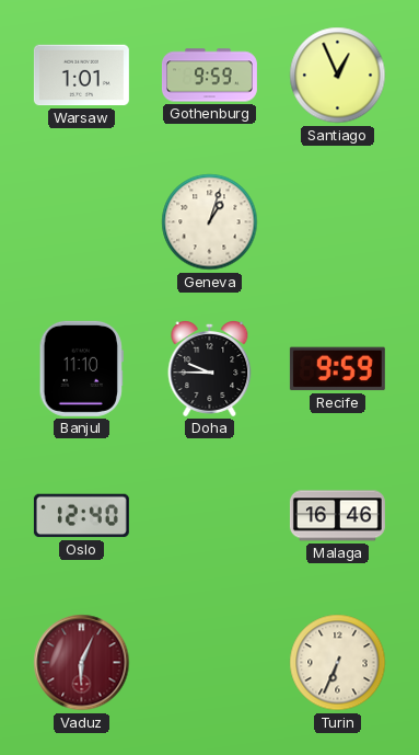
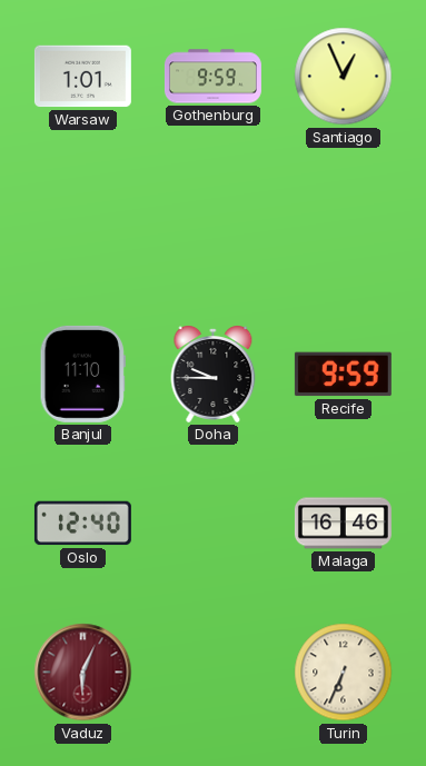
Geneva: 1:03 -> none (210, 222)
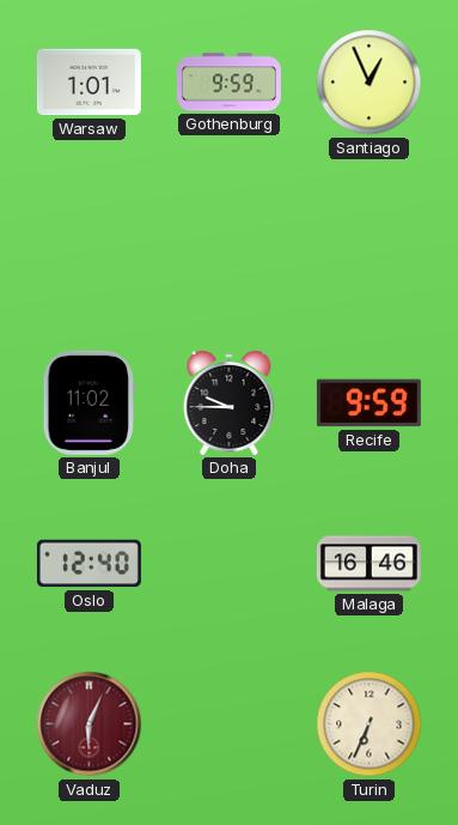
Banjul: 11:10 -> 11:02 (88, 402)
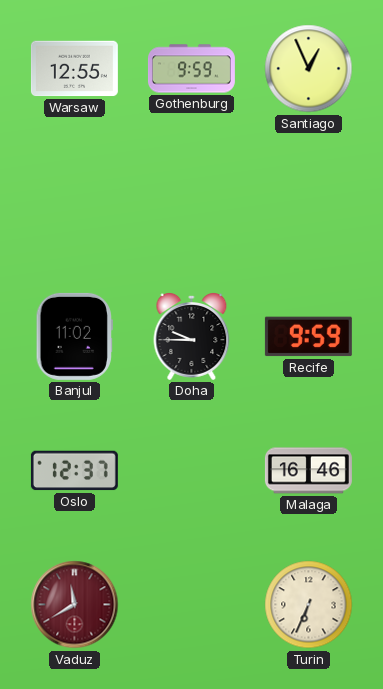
Warsaw: 1:01 -> 12:55 (74, 69)
Oslo: 12:40 -> 12:37 (74, 471)
Vaduz: 6:04 -> 11:40 (75, 605)
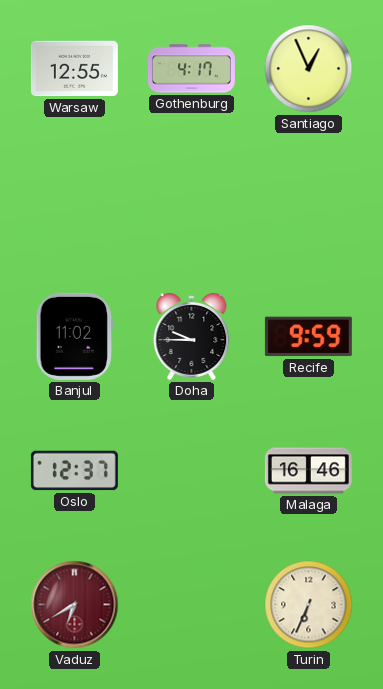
Gothenburg: 9:59 -> 4:17 (191, 69)
Vaduz: 11:40 -> 6:40 (75, 605)
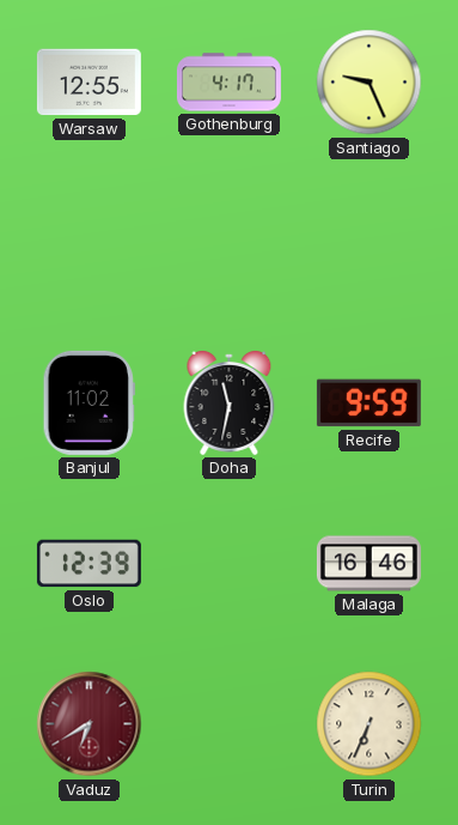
Santiago: 12:56 -> 9:26 (370, 83)
Doha: 9:45 -> 11:32 (230, 404)
Oslo: 12:37 -> 12:39 (88, 564)
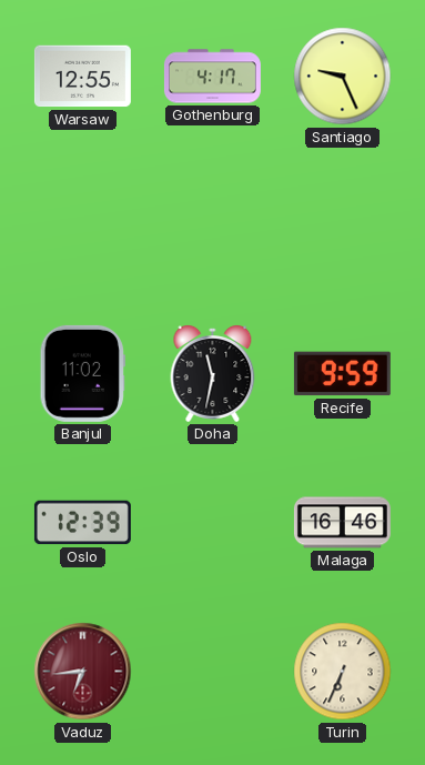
Vaduz: 6:40 -> 6:44 (83, 672)
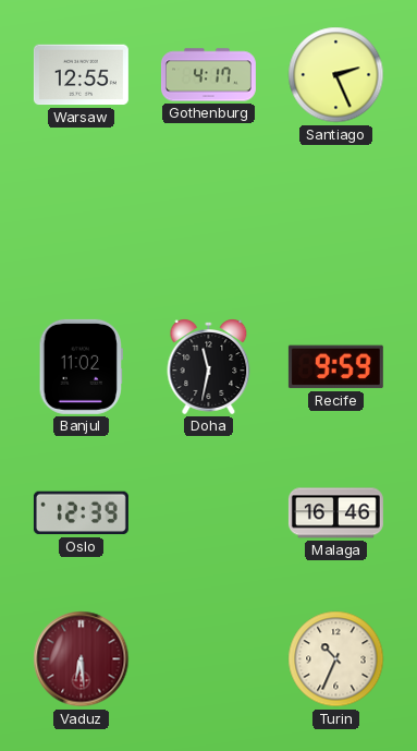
Santiago: 9:26 -> 2:26 (336, 75)
Vaduz: 6:44 -> 6:29 (82, 659)
Turin: 6:34 -> 10:34 (336, 659)
